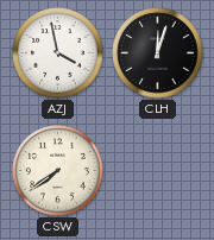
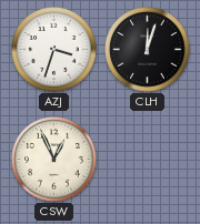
AZJ: 3:58 -> 3:33 (54, 50)
CSW: 7:39 -> 12:56 (54, 160)
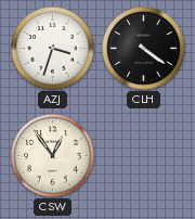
CLH: 12:03 -> 4:21 (144, 49)
CSW: 12:56 -> 12:54 (53, 156)
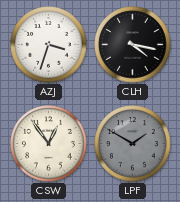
CLH: 4:21 -> 4:17 (133, 45)
LPF: none -> 1:50 (133, 144)
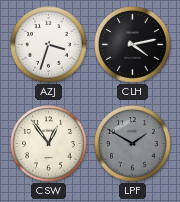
CLH: 4:17 -> 4:13 (133, 45)
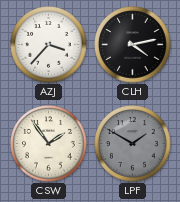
AZJ: 3:33 -> 3:37 (49, 45)
CSW: 12:54 -> 1:54 (49, 144)
